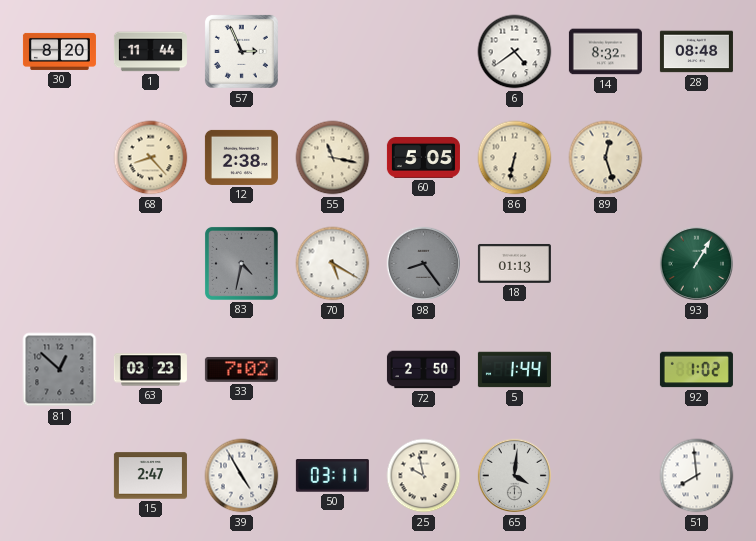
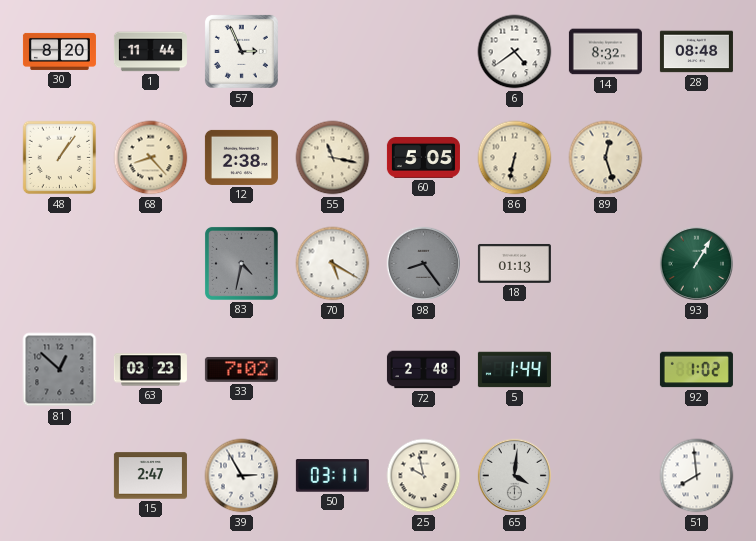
48: none -> 1:06 (60, 158)
72: 2:50 -> 2:48 (423, 370)
39: 4:55 -> 2:55 (242, 476)
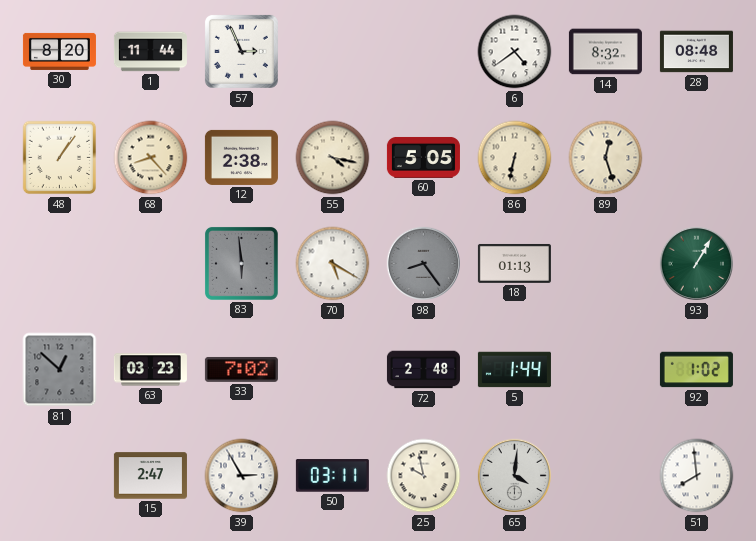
55: 11:17 -> 4:17 (333, 158)
83: 4:32 -> 5:59 (241, 263)
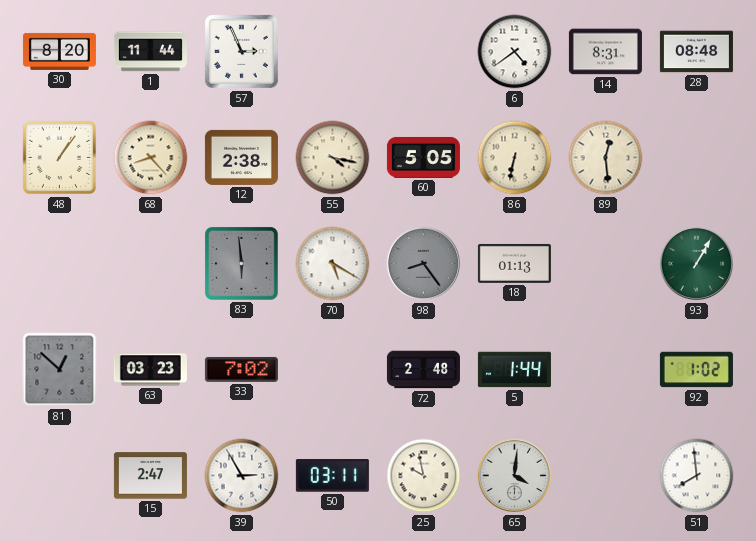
14: 8:32 -> 8:31 (605, 52)
89: 12:27 -> 12:29 (606, 158)
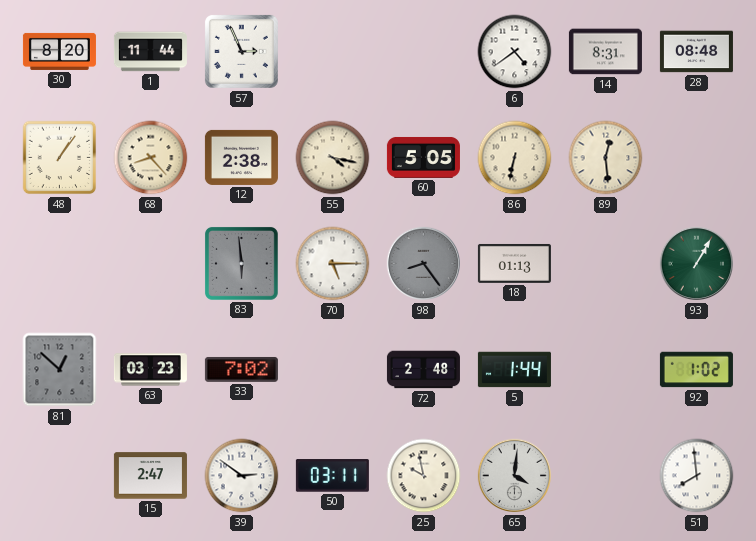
70: 5:20 -> 5:15 (333, 264)
39: 2:55 -> 2:51 (242, 476)
